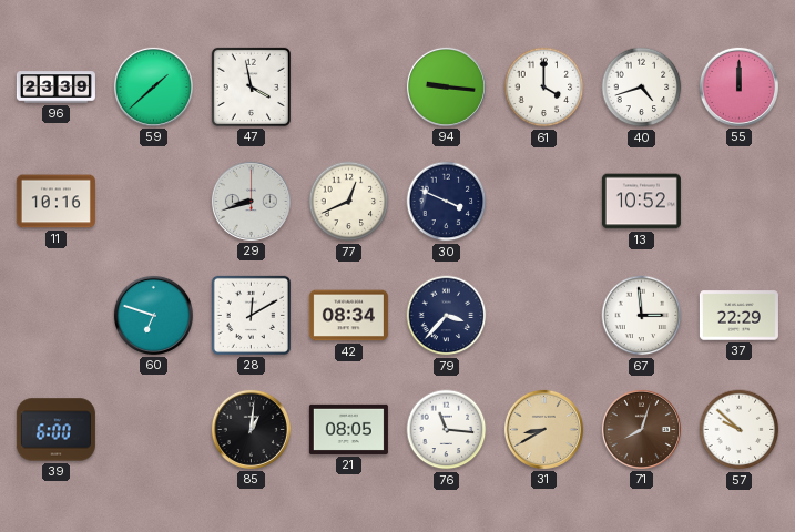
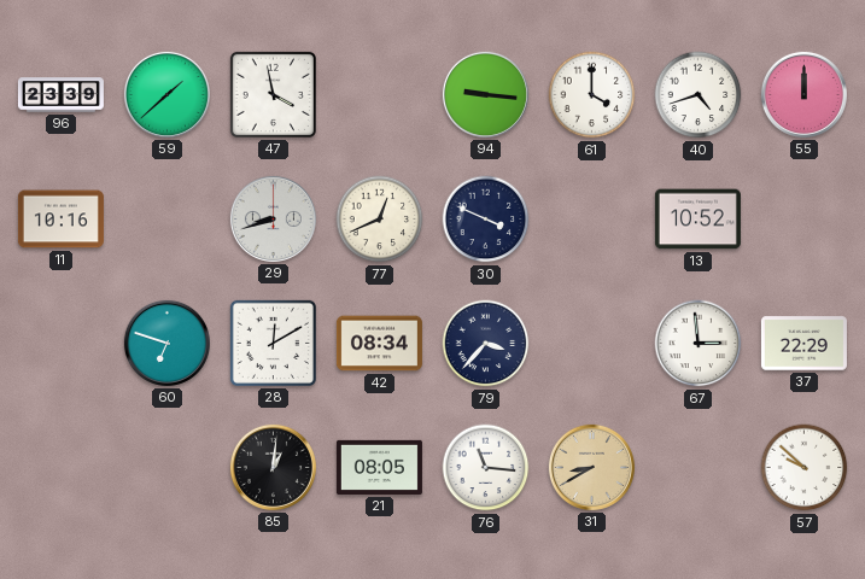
39: 6:00 -> none (55, 430)
71: 8:03 -> none (641, 429)
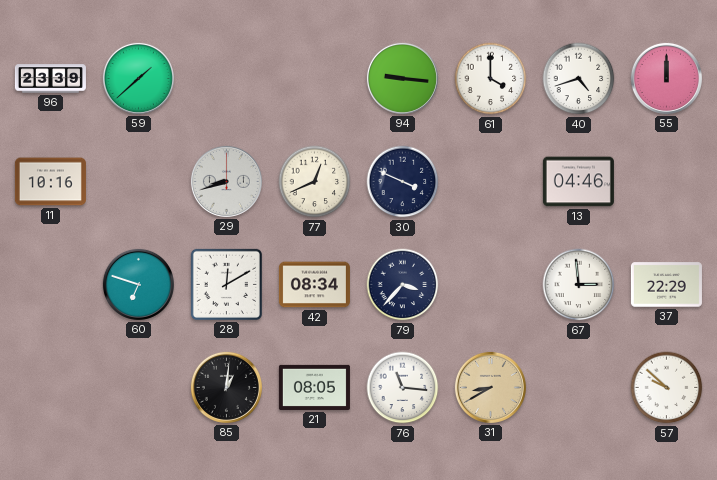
47: 3:58 -> none (273, 94)
13: 10:52 -> 04:46 (578, 182)
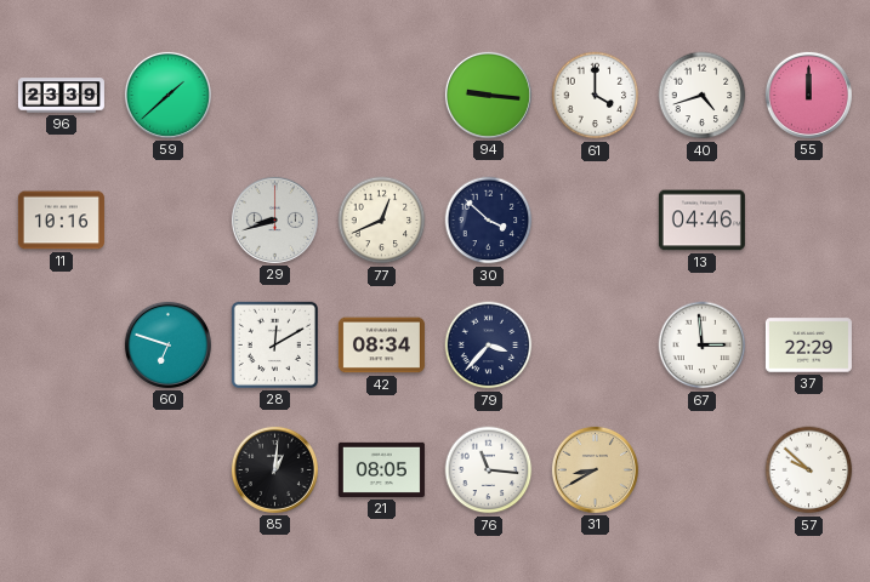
30: 3:49 -> 3:52 (489, 221)
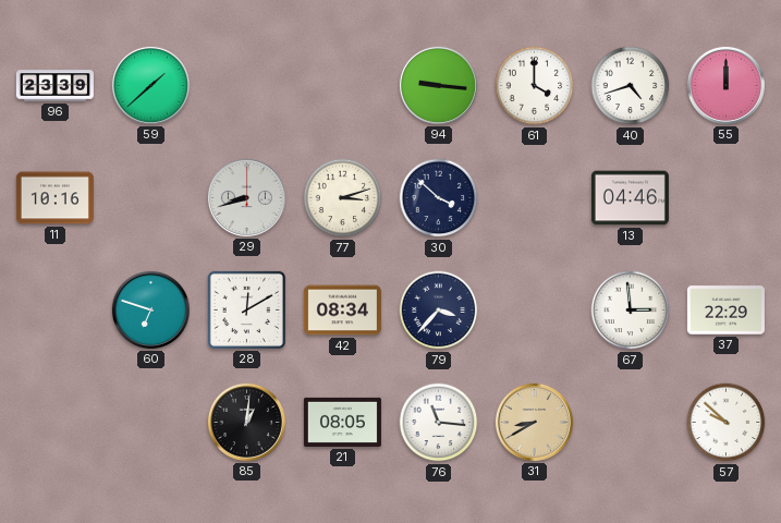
77: 12:41 -> 3:12 (343, 198)
